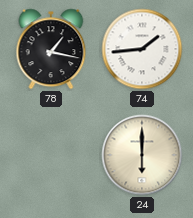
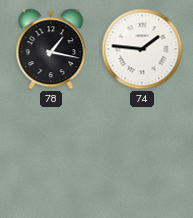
74: 1:44 -> 1:46 (142, 49)
24: 6:00 -> none (142, 155)
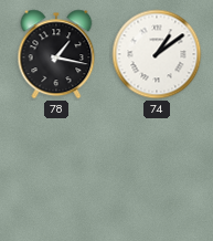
74: 1:46 -> 1:09 (157, 54)
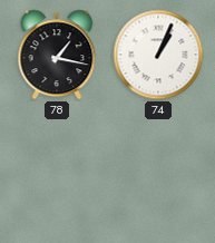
74: 1:09 -> 1:04 (158, 55)
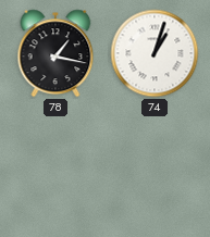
74: 1:04 -> 1:03 (155, 53)
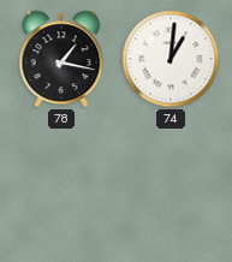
74: 1:03 -> 1:01 (171, 59)
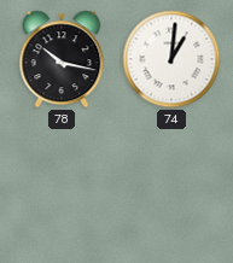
78: 1:17 -> 10:17 (62, 59)
